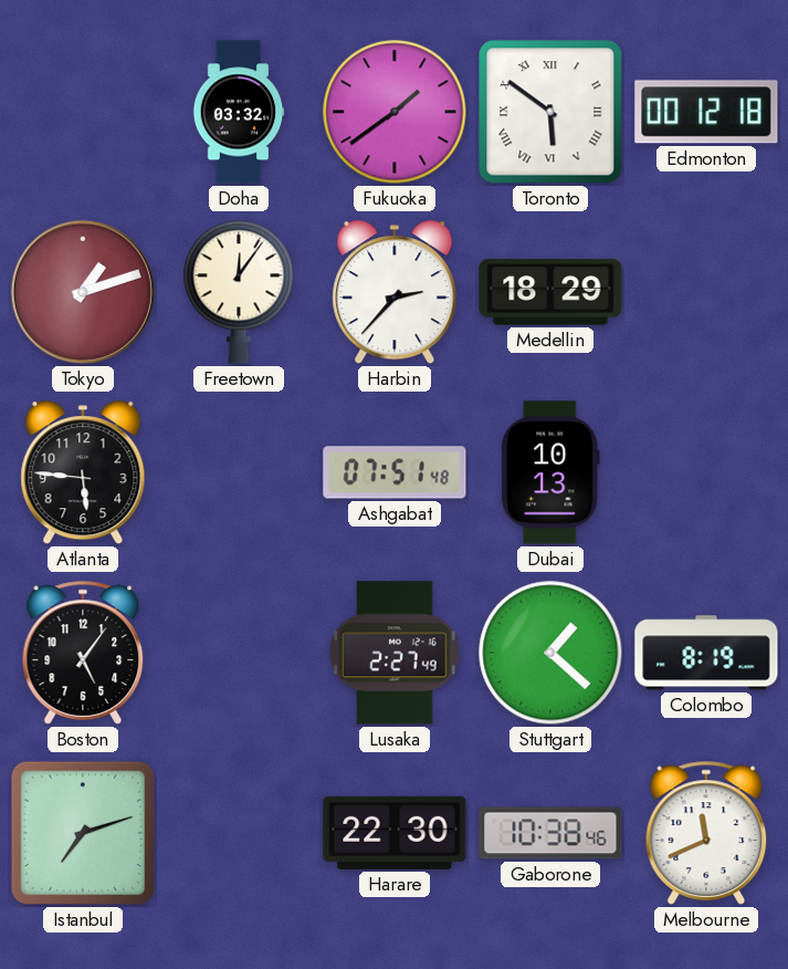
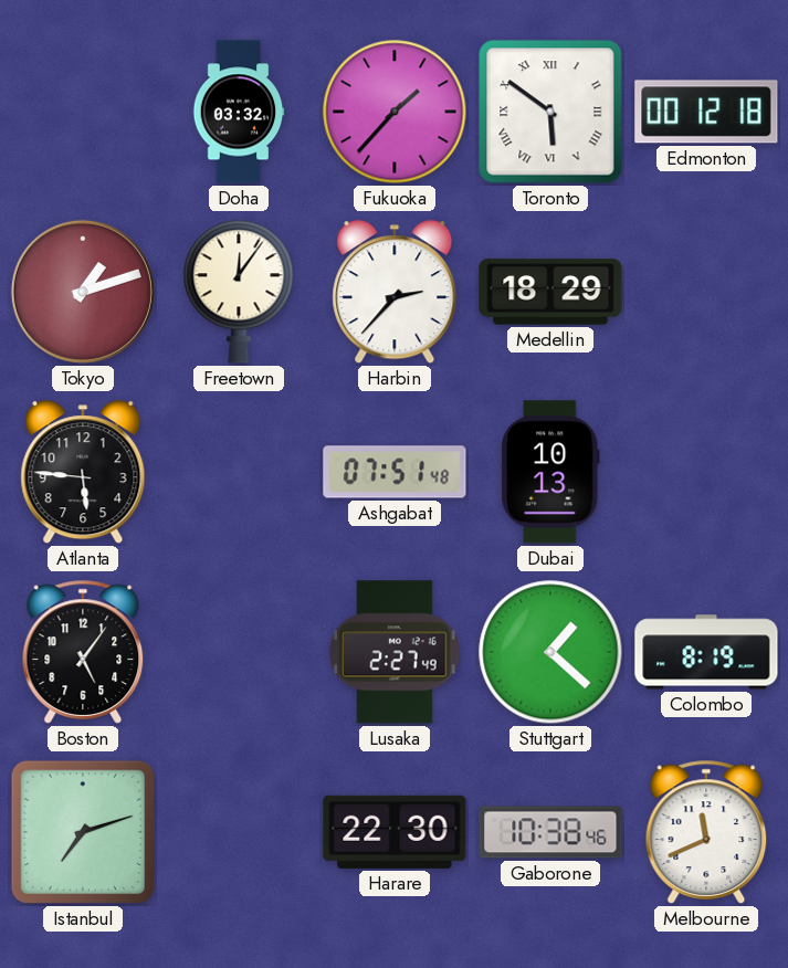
Fukuoka: 1:39 -> 1:37 (395, 112)
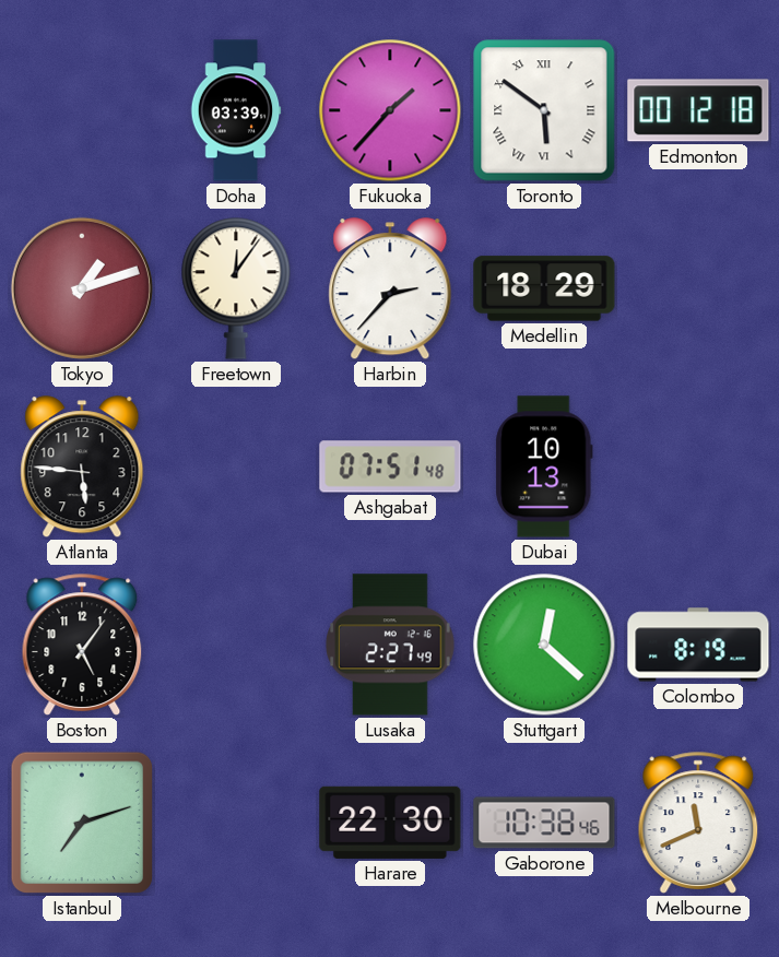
Doha: 03:32 -> 03:39 (236, 110)
Stuttgart: 1:22 -> 12:22 (544, 645)
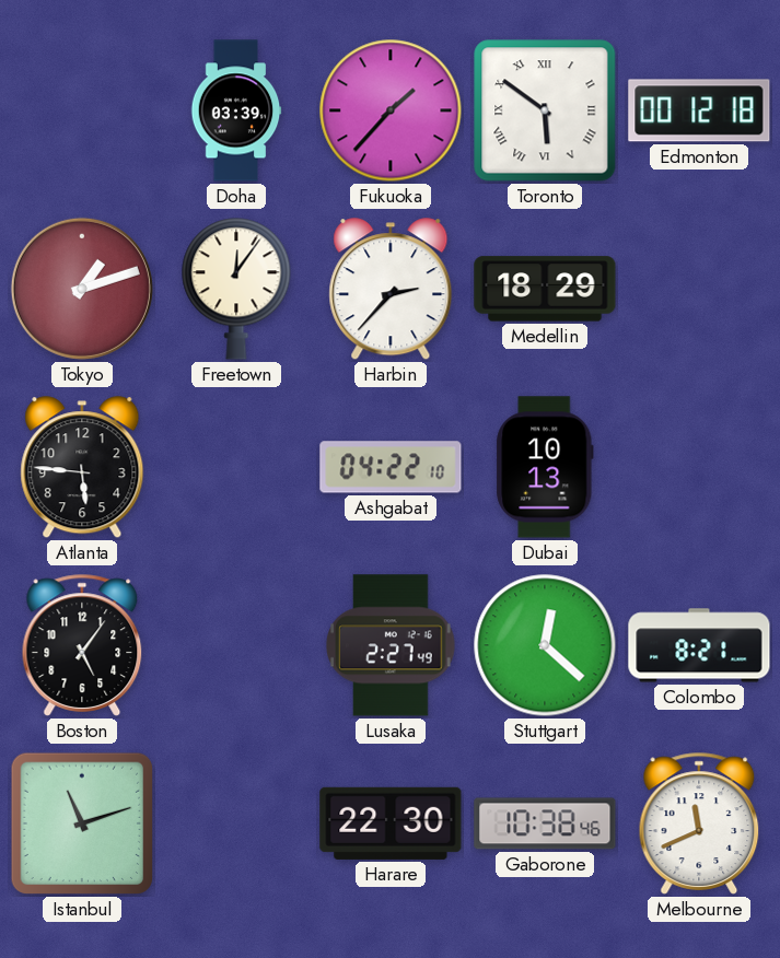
Ashgabat: 07:51 -> 04:22 (391, 467)
Colombo: 8:19 -> 8:21 (699, 645)
Istanbul: 7:12 -> 11:12 (82, 823)
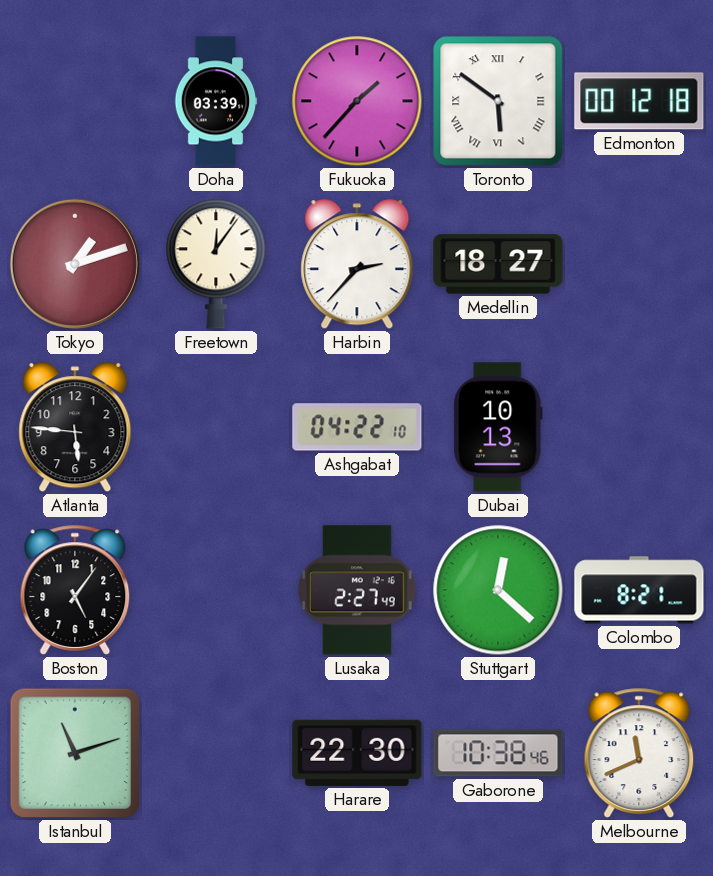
Medellin: 18:29 -> 18:27 (498, 264)
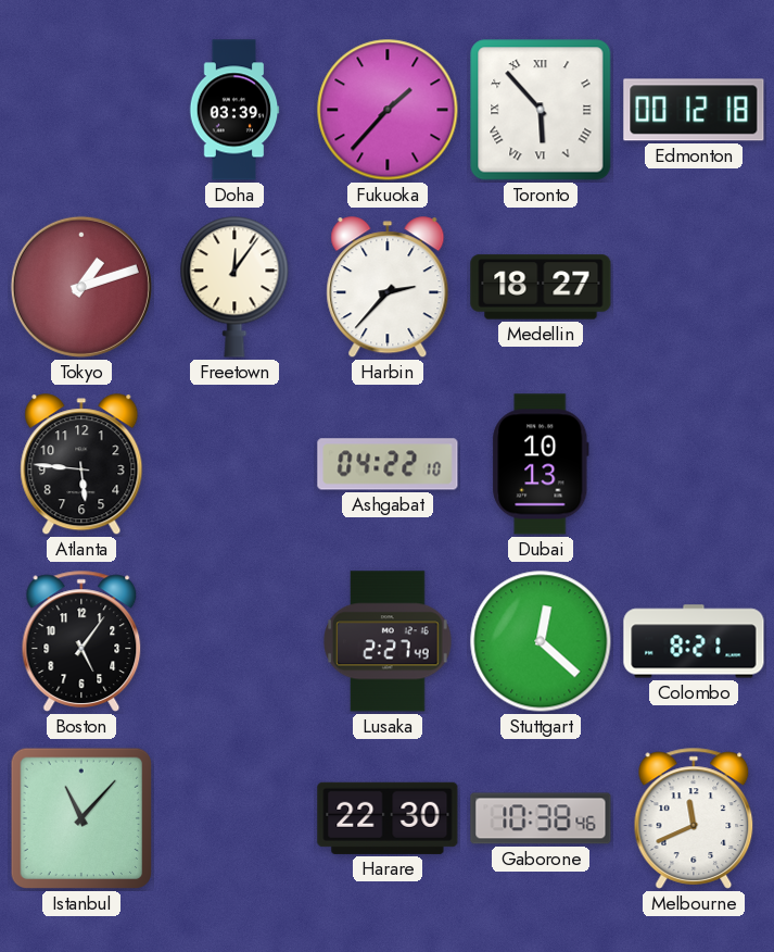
Toronto: 5:51 -> 5:53 (541, 110)
Istanbul: 11:12 -> 11:07 (81, 818)
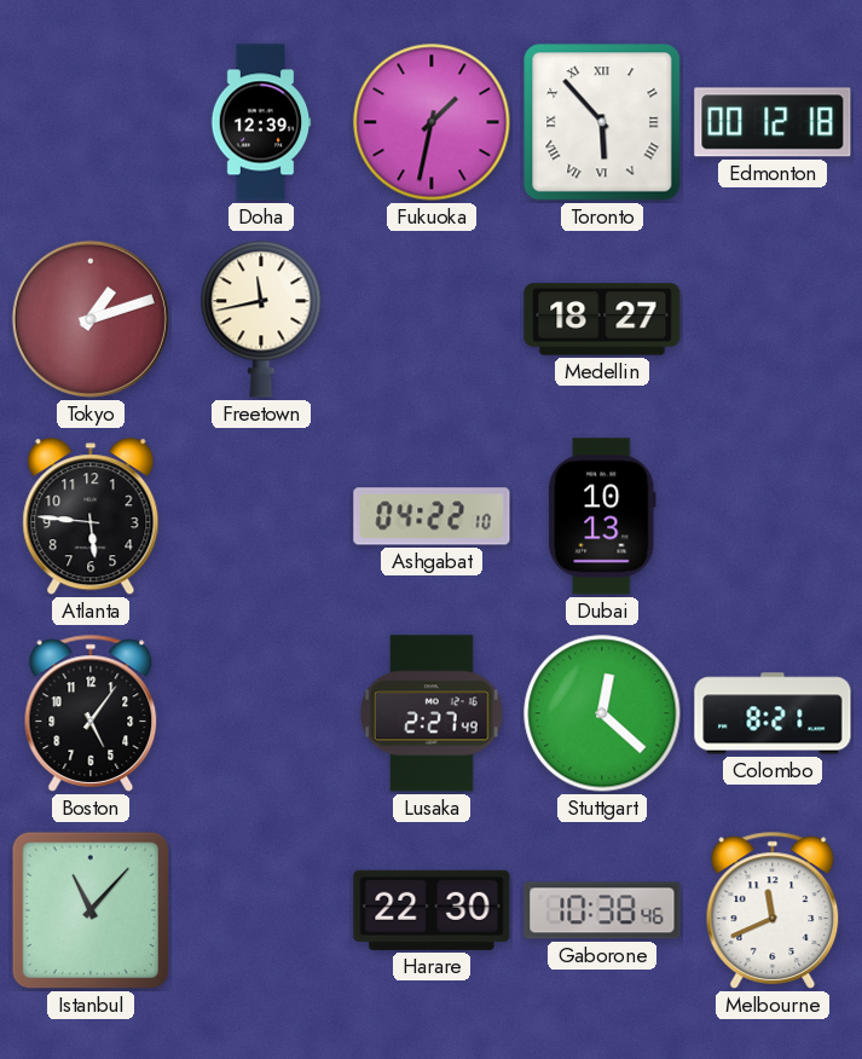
Doha: 03:39 -> 12:39 (261, 122)
Fukuoka: 1:37 -> 1:32 (432, 122)
Freetown: 12:06 -> 11:43 (261, 319)
Harbin: 2:37 -> none (388, 288)
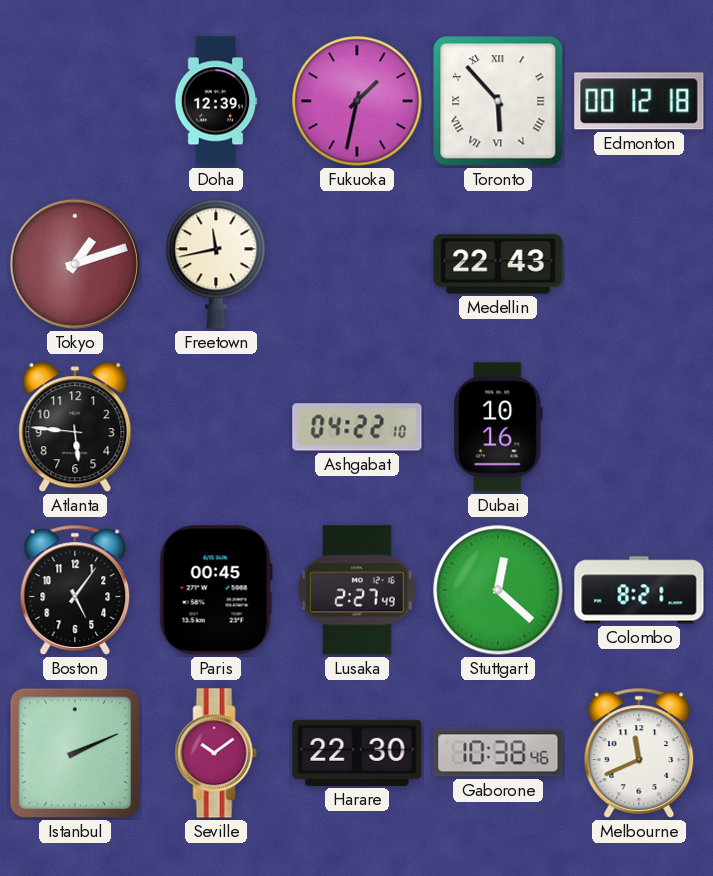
Medellin: 18:27 -> 22:43 (498, 264)
Dubai: 10:13 -> 10:16 (498, 427)
Paris: none -> 00:45 (216, 590)
Istanbul: 11:07 -> 2:11 (75, 753)
Seville: none -> 10:09 (216, 753)
